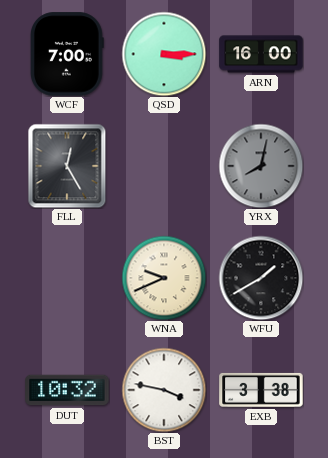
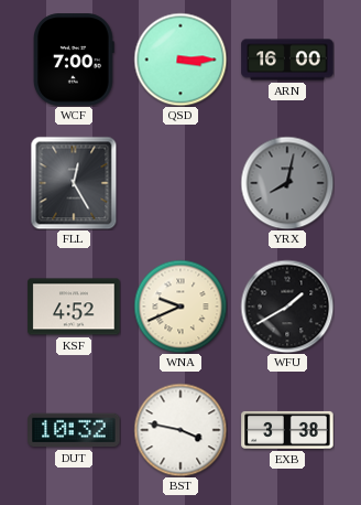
KSF: none -> 4:52 (74, 307)
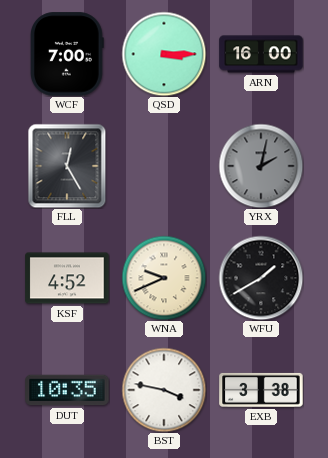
YRX: 8:02 -> 2:02 (261, 166)
DUT: 10:32 -> 10:35 (67, 390)
